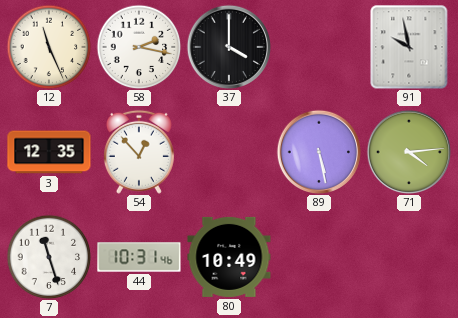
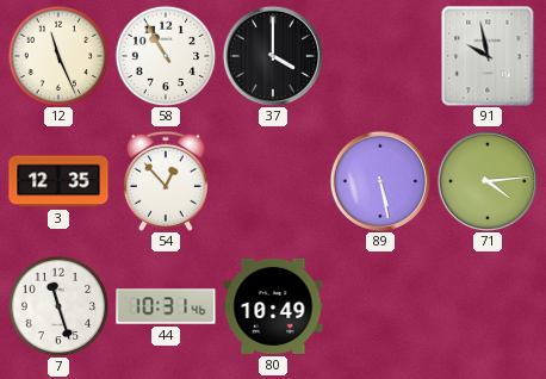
58: 2:17 -> 10:55 (166, 56)
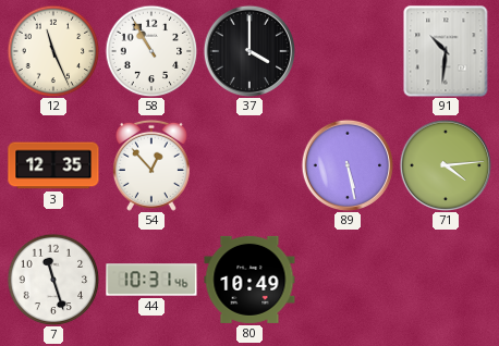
91: 9:58 -> 10:31 (446, 51)
